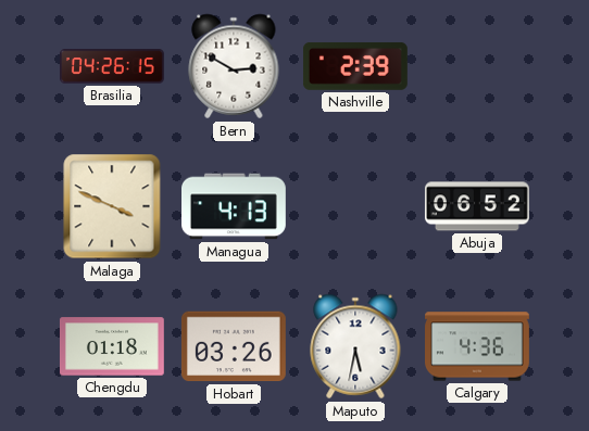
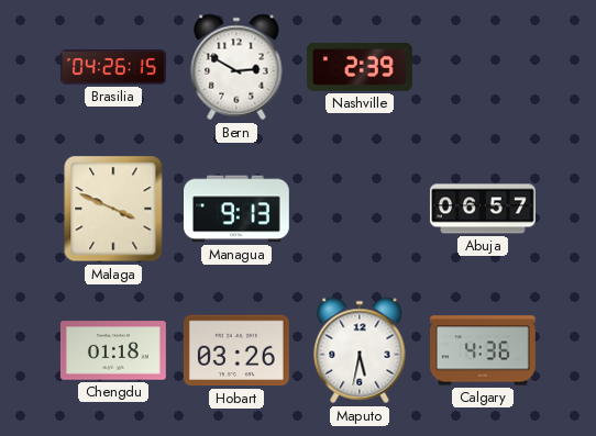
Managua: 4:13 -> 9:13 (238, 209)
Abuja: 06:52 -> 06:57 (483, 209)
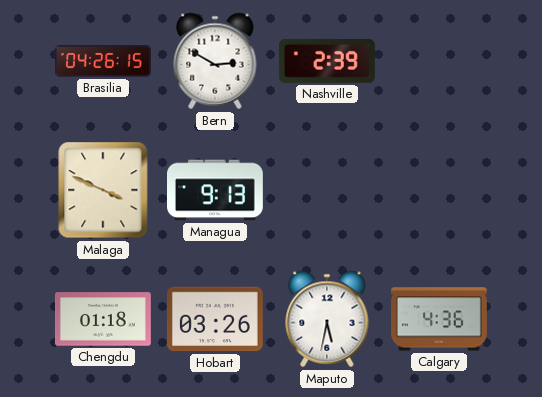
Abuja: 06:57 -> none (483, 209)
